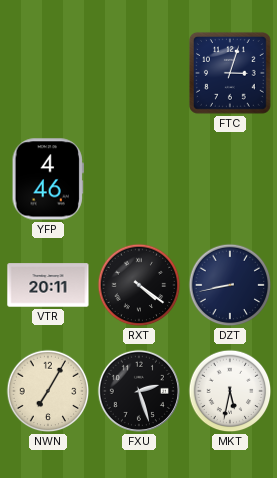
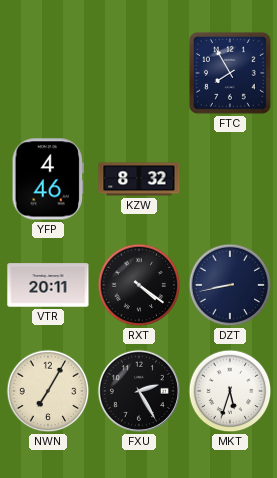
FTC: 3:03 -> 7:55 (230, 73)
KZW: none -> 8:32 (139, 179)
FXU: 2:27 -> 2:25 (139, 391)
MKT: 5:32 -> 5:33 (230, 391)
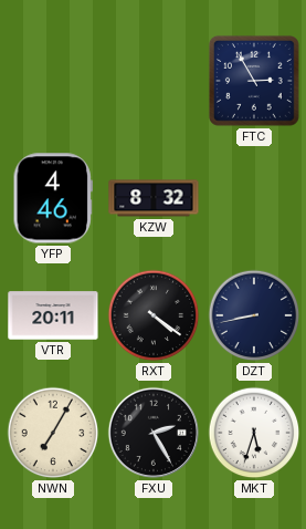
FTC: 7:55 -> 2:55 (254, 81)
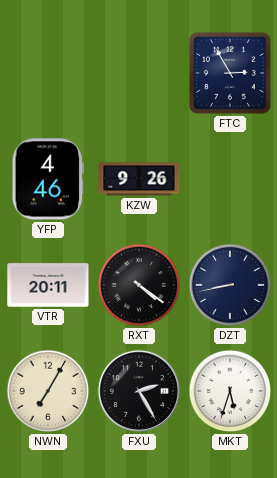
KZW: 8:32 -> 9:26 (139, 179)
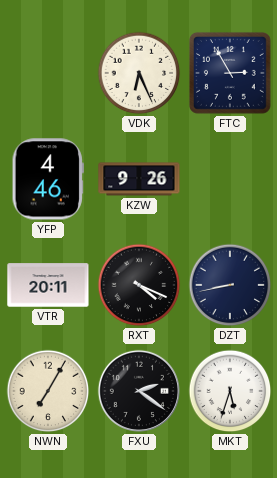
VDK: none -> 6:26 (139, 73)
RXT: 4:21 -> 4:19 (139, 285)
FXU: 2:25 -> 2:21 (139, 391)
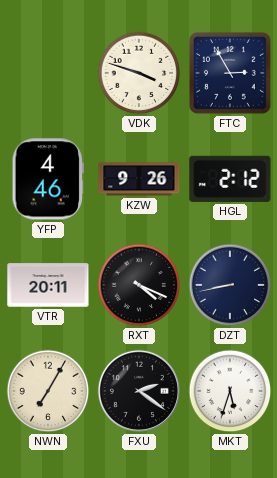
VDK: 6:26 -> 3:48 (139, 73)
HGL: none -> 2:12 (230, 179)
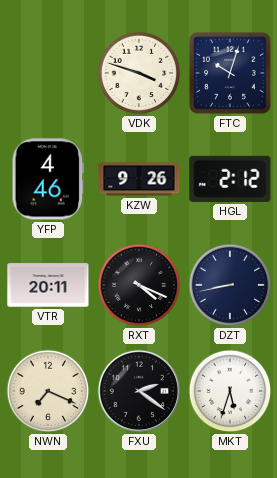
FTC: 2:55 -> 10:03 (230, 73)
NWN: 7:05 -> 7:19 (48, 391)
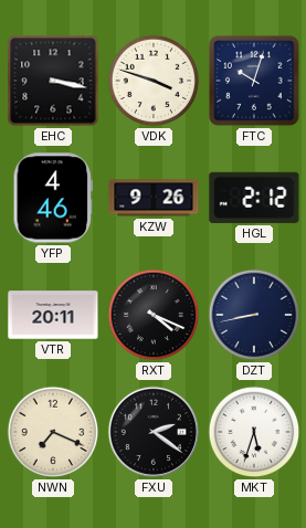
EHC: none -> 3:17 (53, 81)
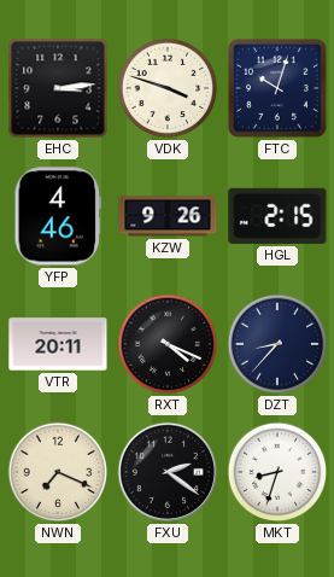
EHC: 3:17 -> 3:14 (58, 88)
HGL: 2:12 -> 2:15 (277, 216)
DZT: 8:43 -> 8:37 (277, 344)
MKT: 5:33 -> 8:33 (277, 472)
